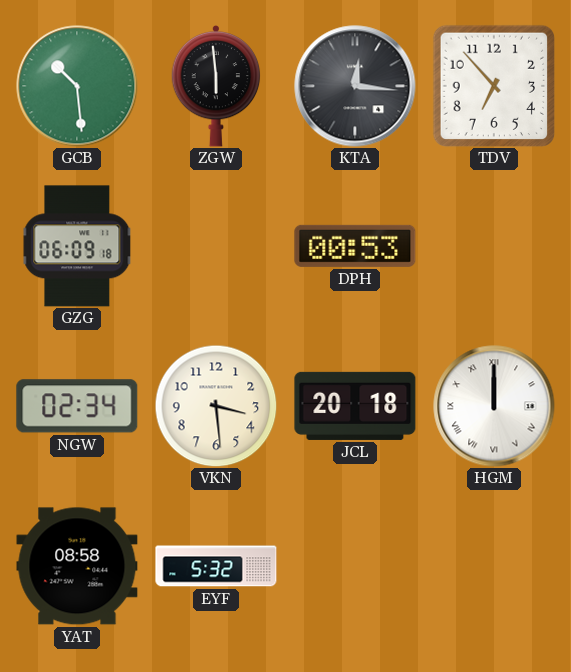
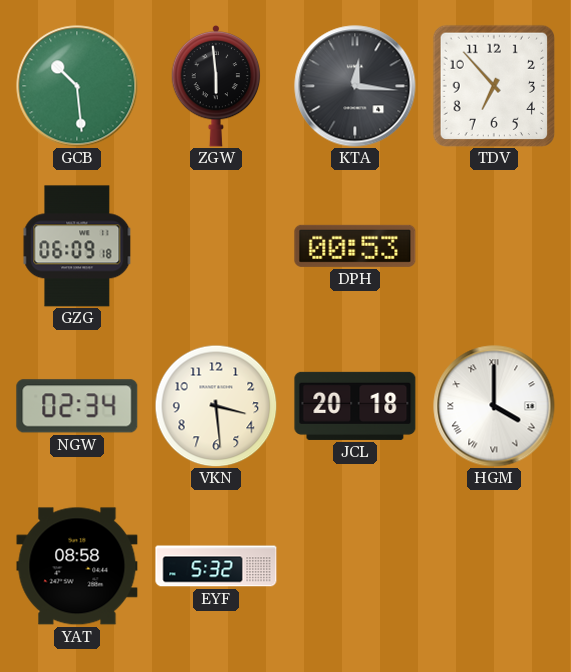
HGM: 12:00 -> 4:00 (494, 406)
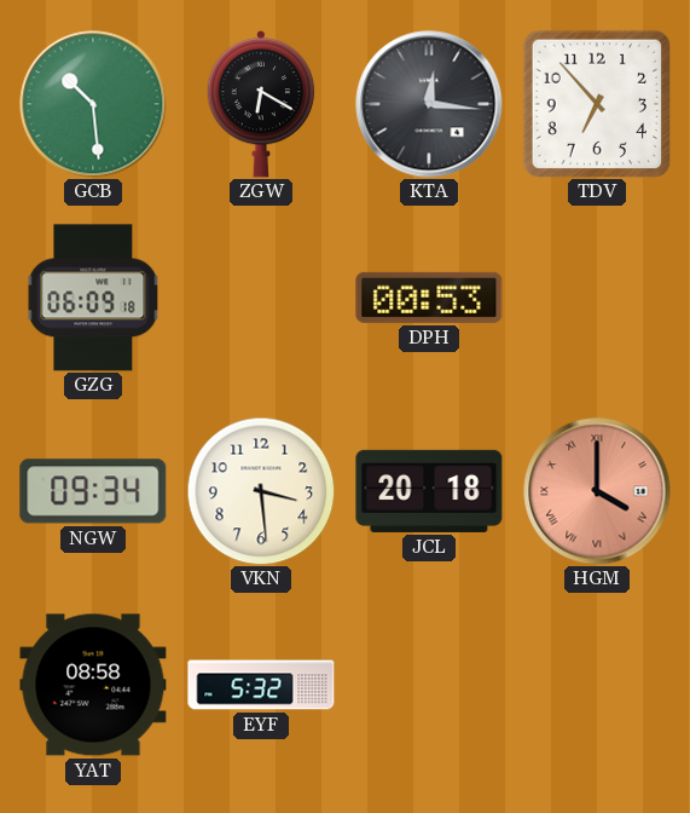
ZGW: 5:59 -> 6:20 (261, 104)
NGW: 02:34 -> 09:34 (93, 491)
HGM dial: white -> salmon (597, 491)
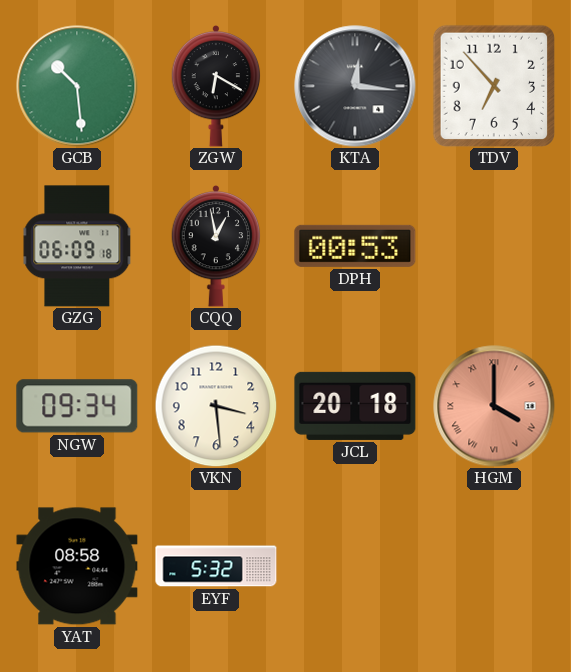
CQQ: none -> 12:58 (216, 246)
